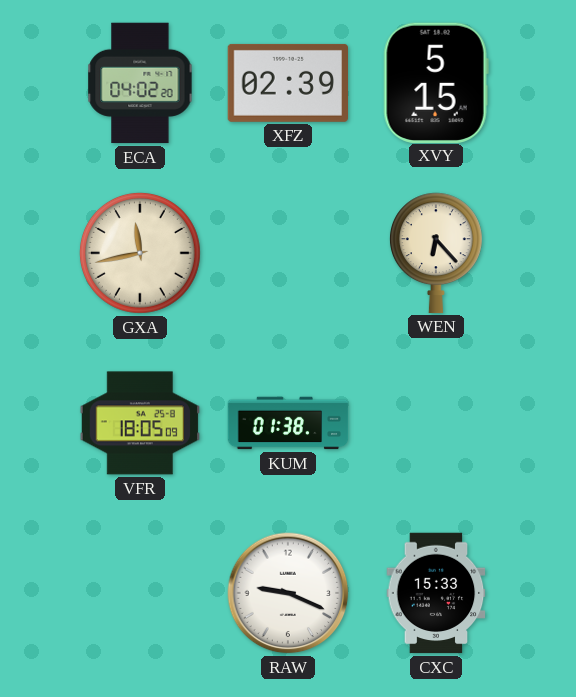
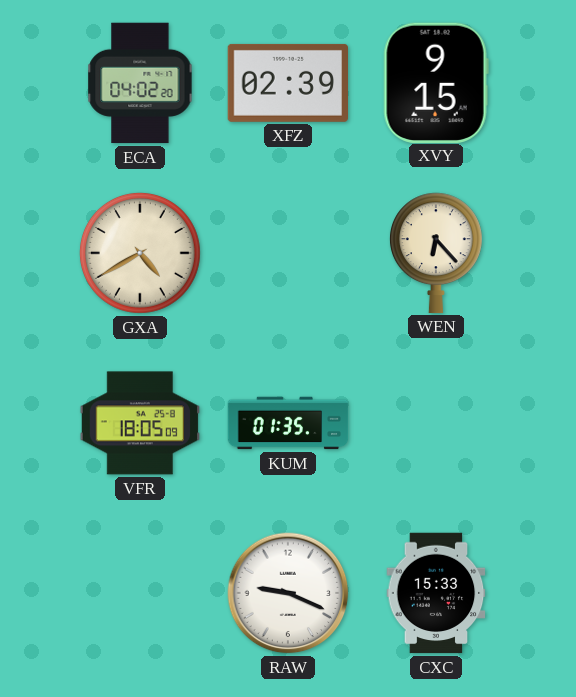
XVY: 5:15 -> 9:15 (436, 82)
GXA: 11:43 -> 4:40 (140, 253)
KUM: 01:38 -> 01:35 (288, 423)
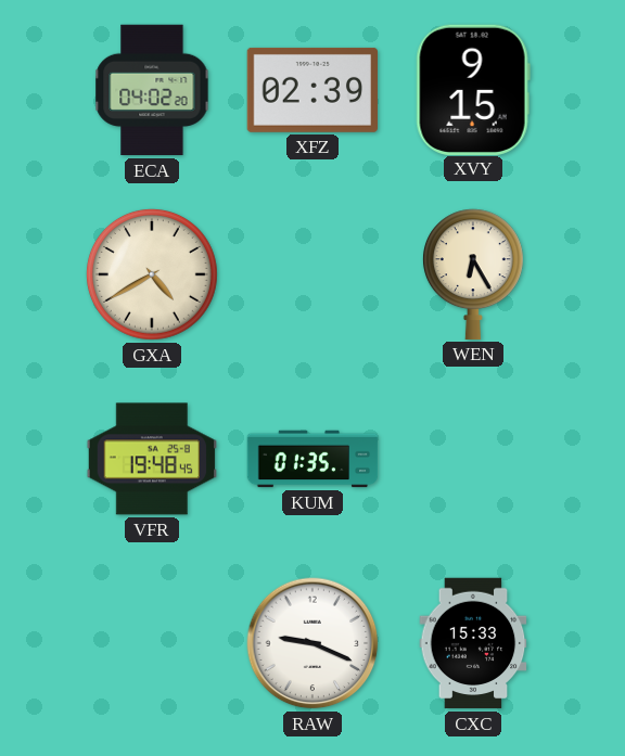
WEN: 6:23 -> 6:25 (473, 274)
VFR: 18:05 -> 19:48 (151, 459)
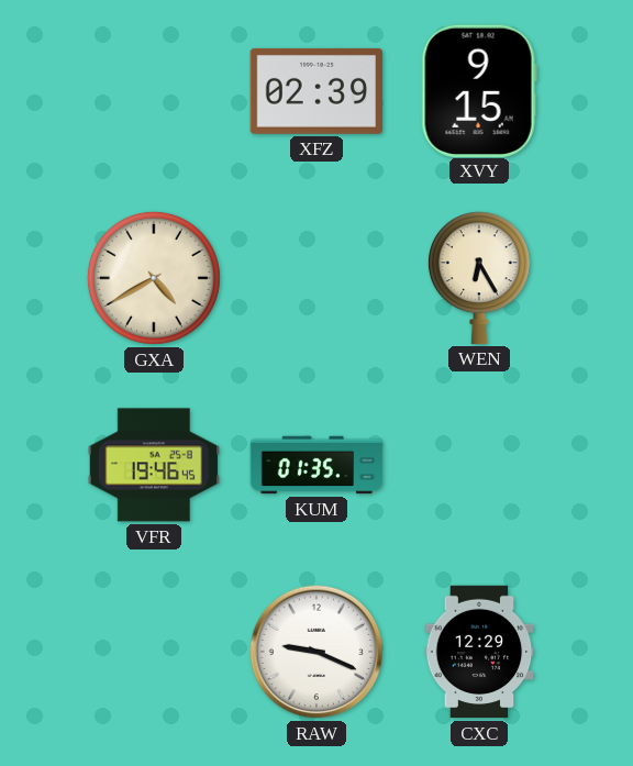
ECA: 04:02 -> none (152, 90)
VFR: 19:48 -> 19:46 (153, 465)
CXC: 15:33 -> 12:29 (479, 652)
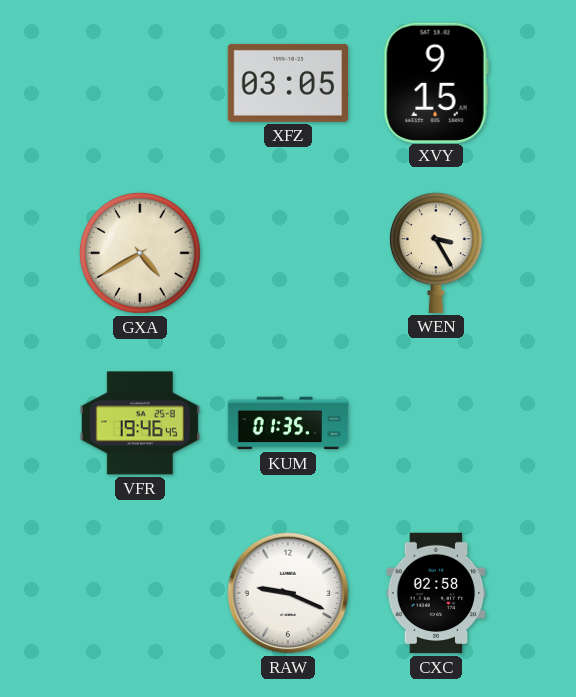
XFZ: 02:39 -> 03:05 (287, 83)
WEN: 6:25 -> 3:25 (436, 253)
CXC: 12:29 -> 02:58 (436, 593)
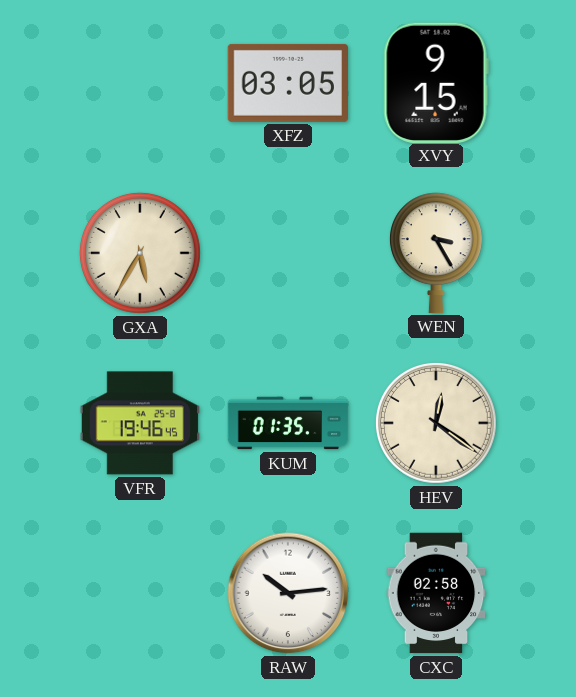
GXA: 4:40 -> 5:35 (140, 253)
HEV: none -> 12:21 (436, 423)
RAW: 9:19 -> 10:14 (288, 593)
